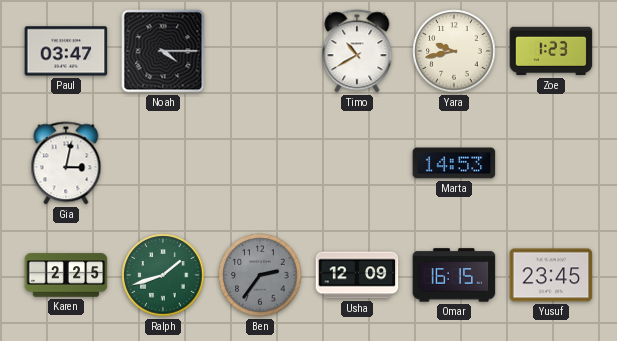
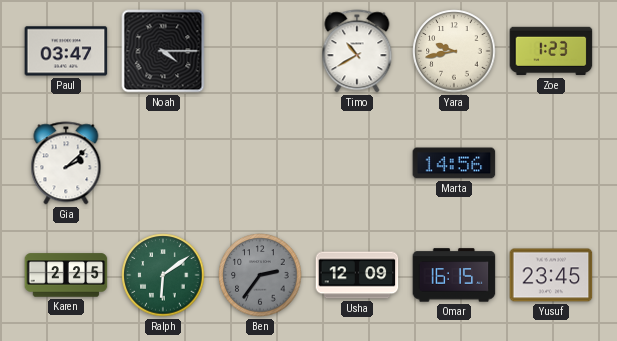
Gia: 3:02 -> 2:08 (66, 163)
Marta: 14:53 -> 14:56 (454, 163)
Ralph: 1:42 -> 6:09 (163, 275)
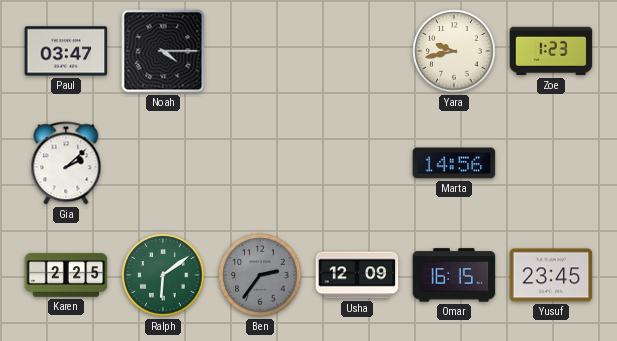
Timo: 10:40 -> none (357, 51)
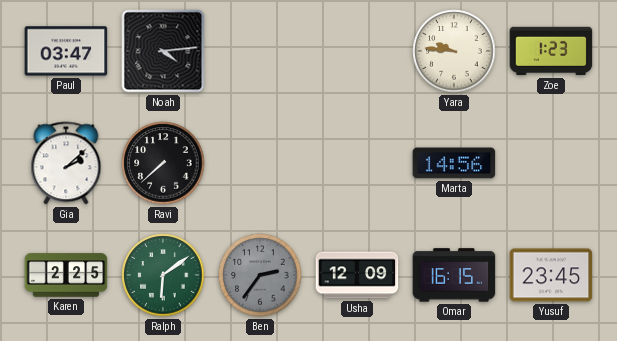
Noah: 4:15 -> 4:14 (163, 51)
Yara: 9:43 -> 9:46 (454, 51)
Ravi: none -> 7:38 (163, 163)
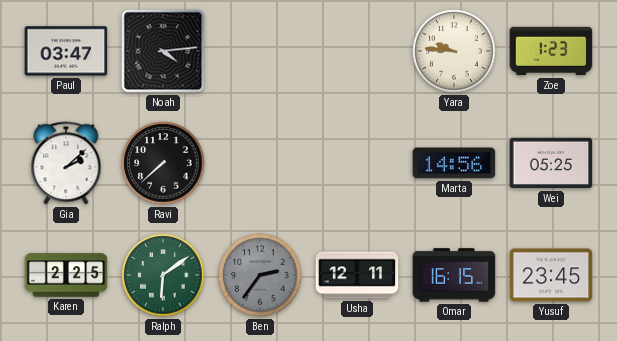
Wei: none -> 05:25 (551, 163)
Usha: 12:09 -> 12:11 (357, 275)
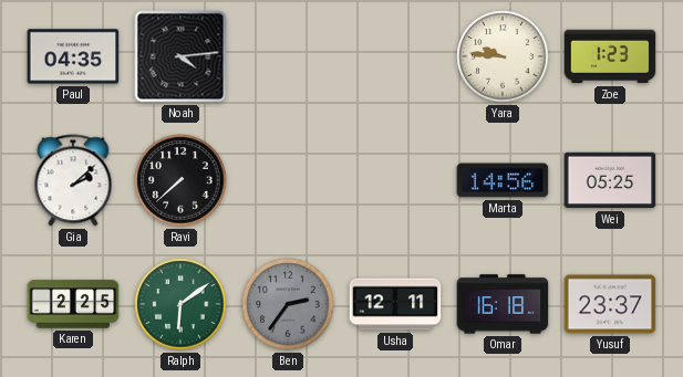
Paul: 03:47 -> 04:35 (73, 56)
Omar: 16:15 -> 16:18 (503, 304)
Yusuf: 23:45 -> 23:37 (610, 304)
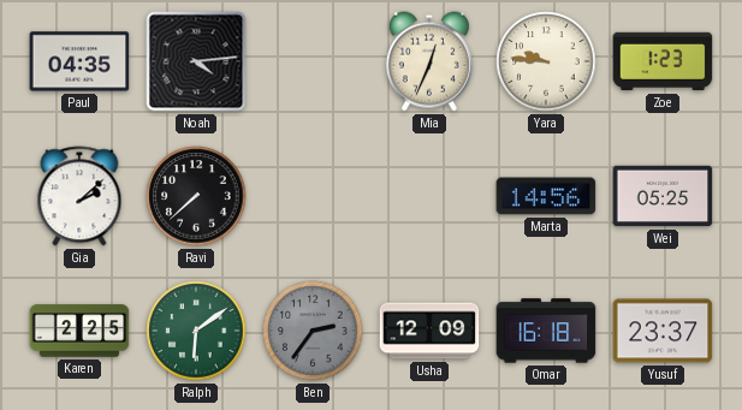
Mia: none -> 12:34 (429, 61)
Usha: 12:11 -> 12:09 (429, 331)
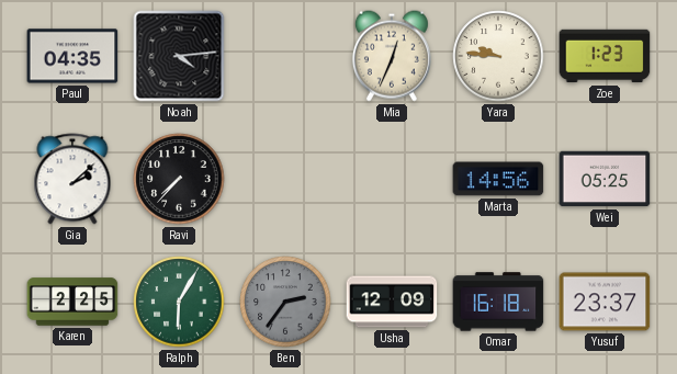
Ravi: 7:38 -> 7:37 (179, 179)
Ralph: 6:09 -> 6:05 (179, 302)
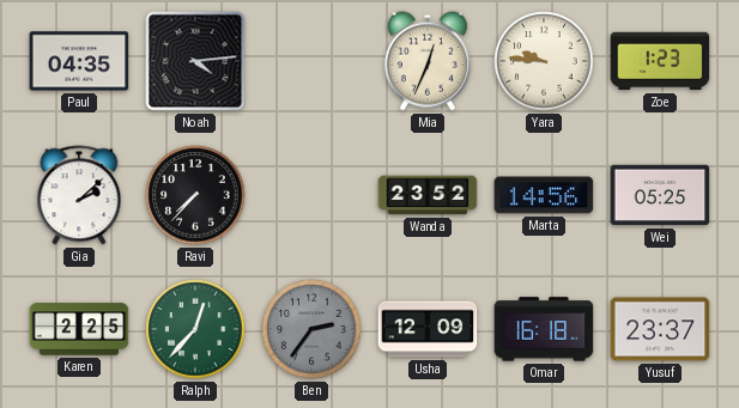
Wanda: none -> 23:52 (428, 195)
Ralph: 6:05 -> 12:37 (195, 329)
